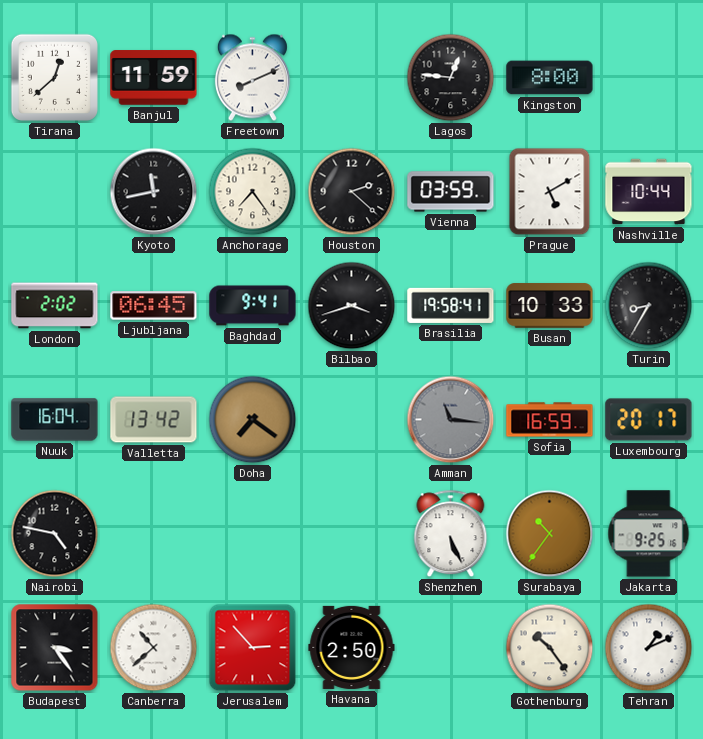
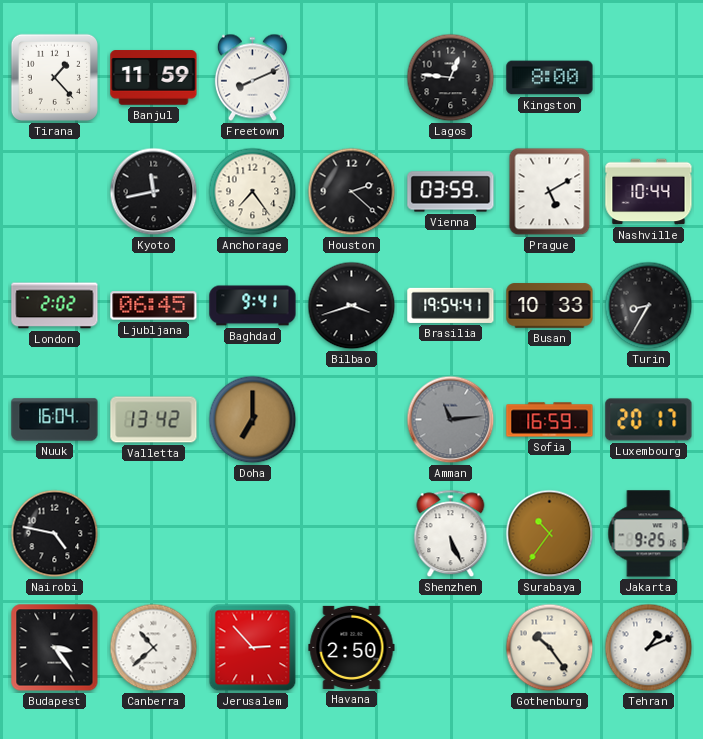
Tirana: 12:38 -> 1:23 (54, 77)
Brasilia: 19:58 -> 19:54 (451, 305)
Doha: 7:21 -> 7:00 (253, 420)
Amman: 11:16 -> 11:14 (451, 420)
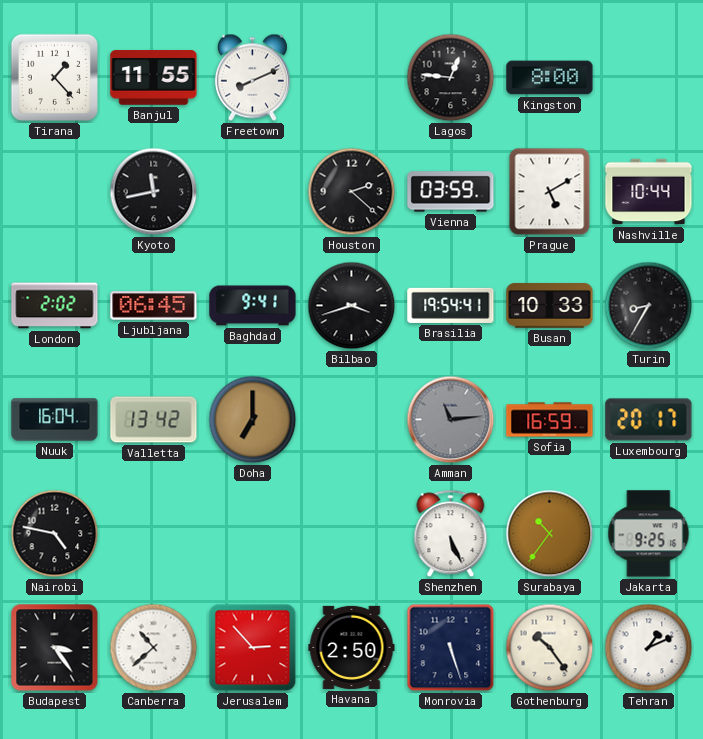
Banjul: 11:59 -> 11:55 (154, 78)
Anchorage: 7:24 -> none (253, 192)
Monrovia: none -> 5:27 (451, 648)
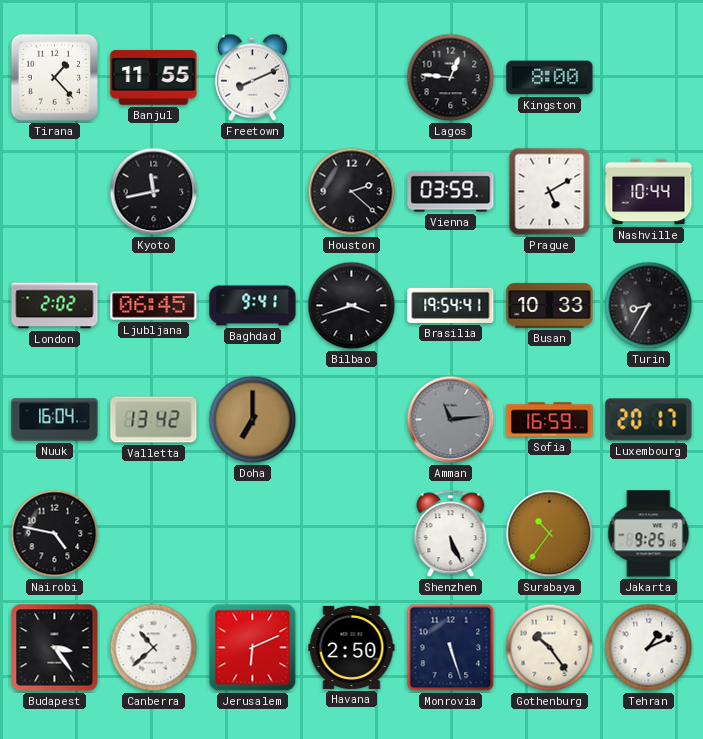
Jerusalem: 2:53 -> 6:11 (253, 648)
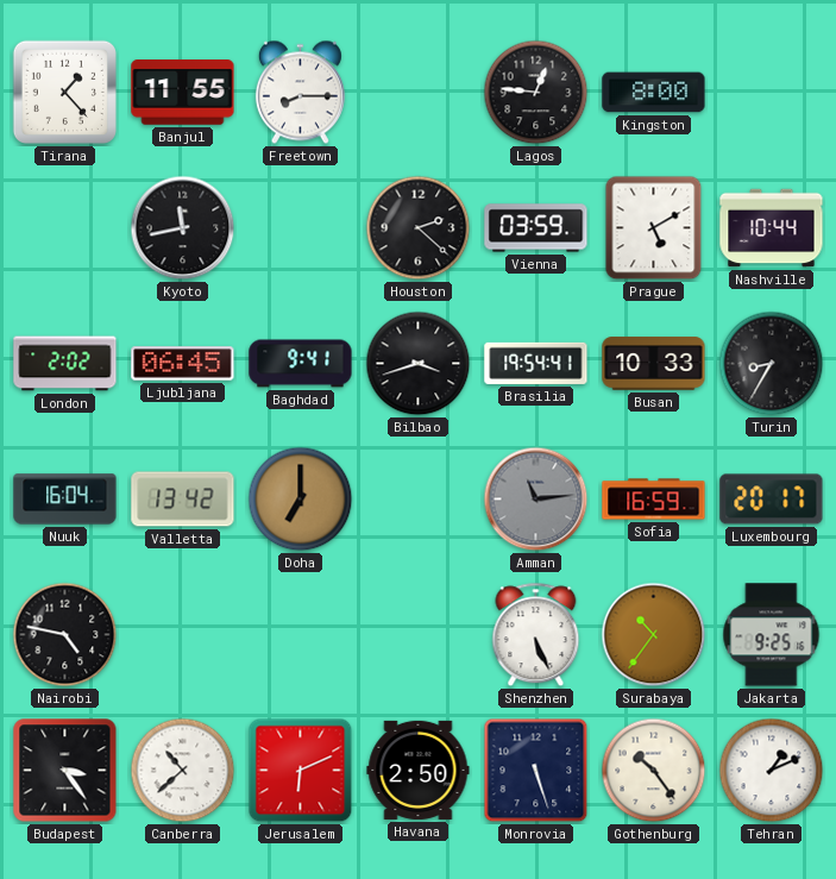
Freetown: 8:11 -> 8:15 (300, 93)
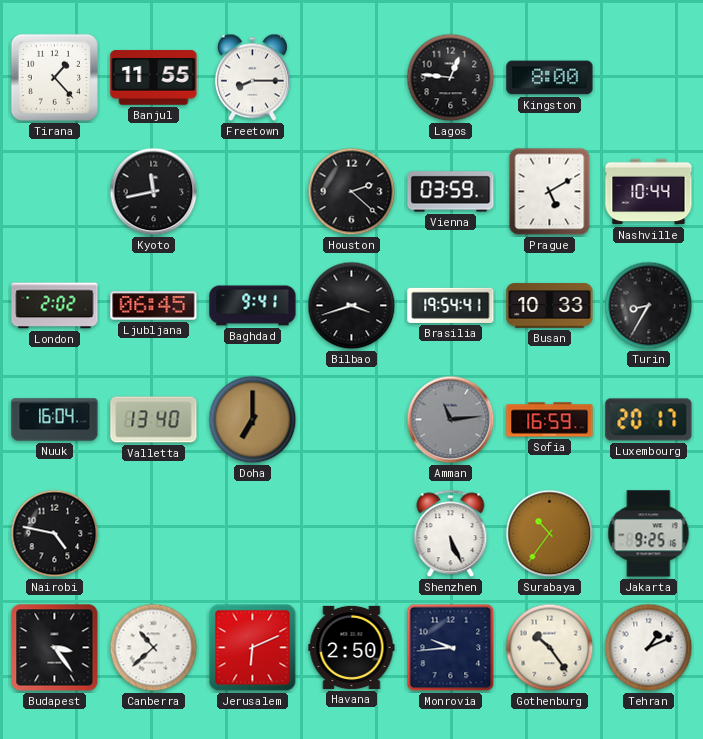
Valletta: 13:42 -> 13:40 (154, 420)
Monrovia: 5:27 -> 9:44 (451, 648)
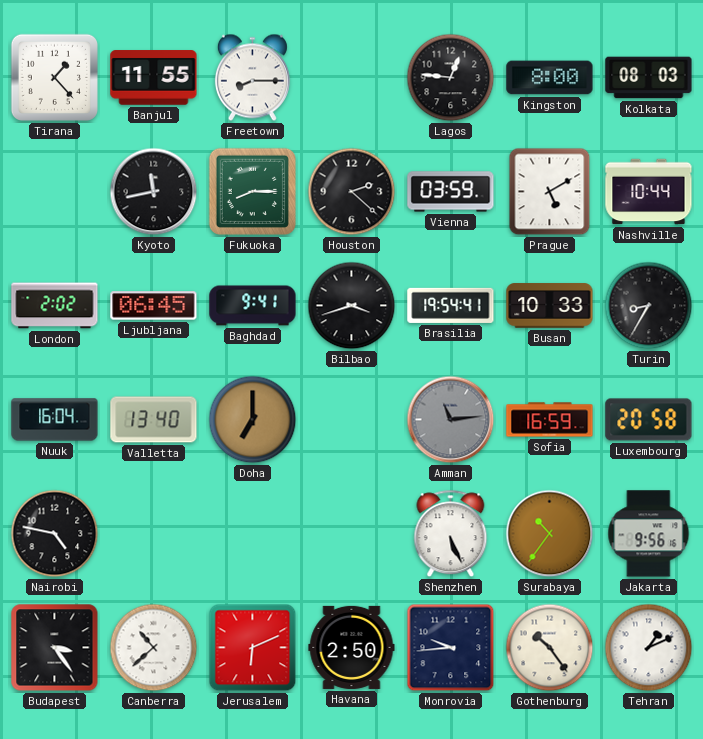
Kolkata: none -> 08:03 (649, 78)
Fukuoka: none -> 8:15 (252, 191)
Luxembourg: 20:17 -> 20:58 (649, 420)
Jakarta: 9:25 -> 9:56 (649, 534)
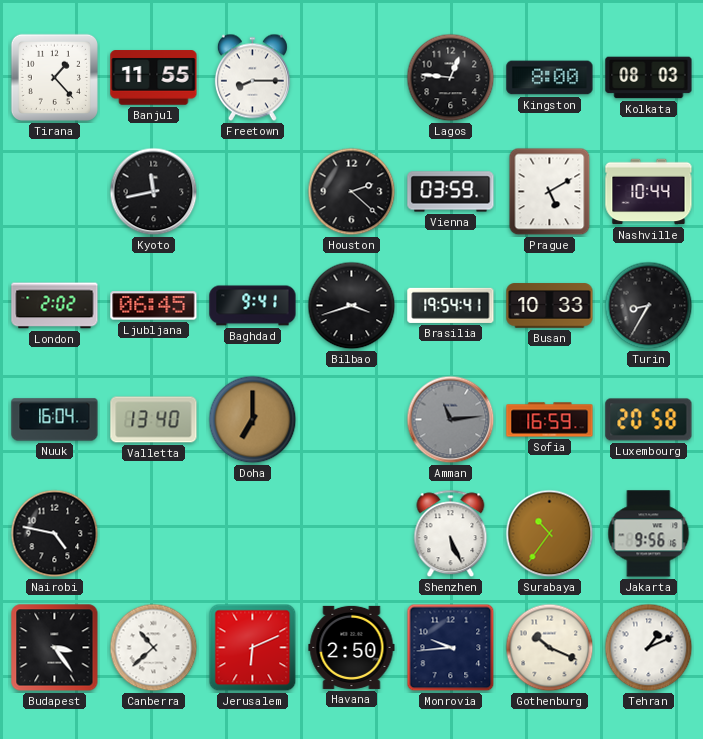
Fukuoka: 8:15 -> none (252, 191)
Gothenburg: 10:24 -> 10:19 (550, 648)
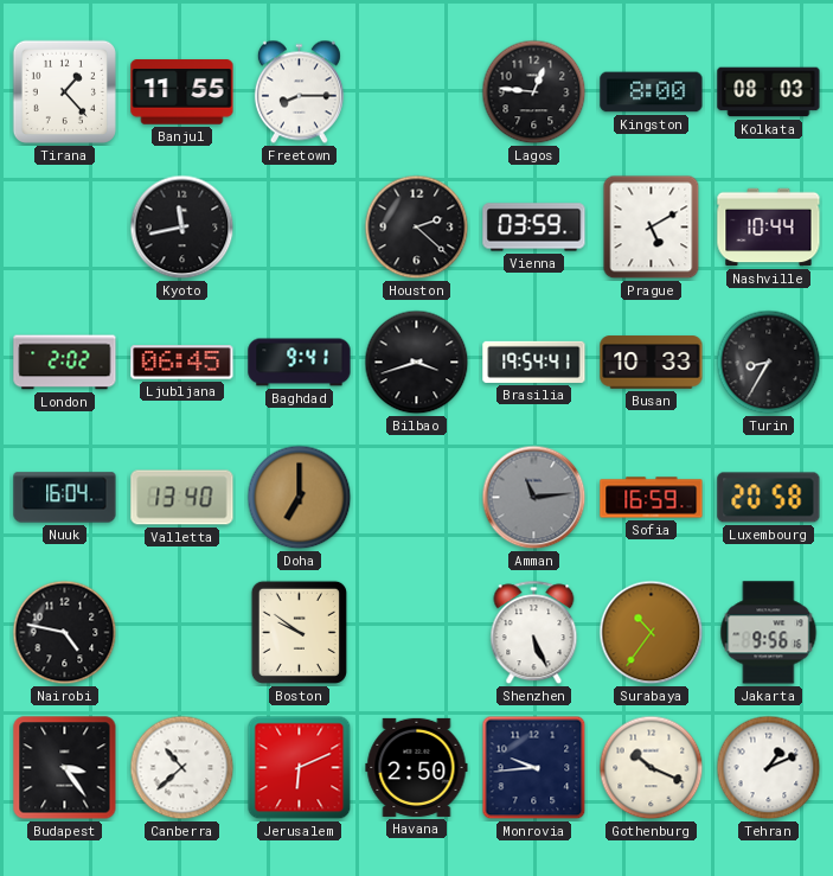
Boston: none -> 9:51 (299, 632)
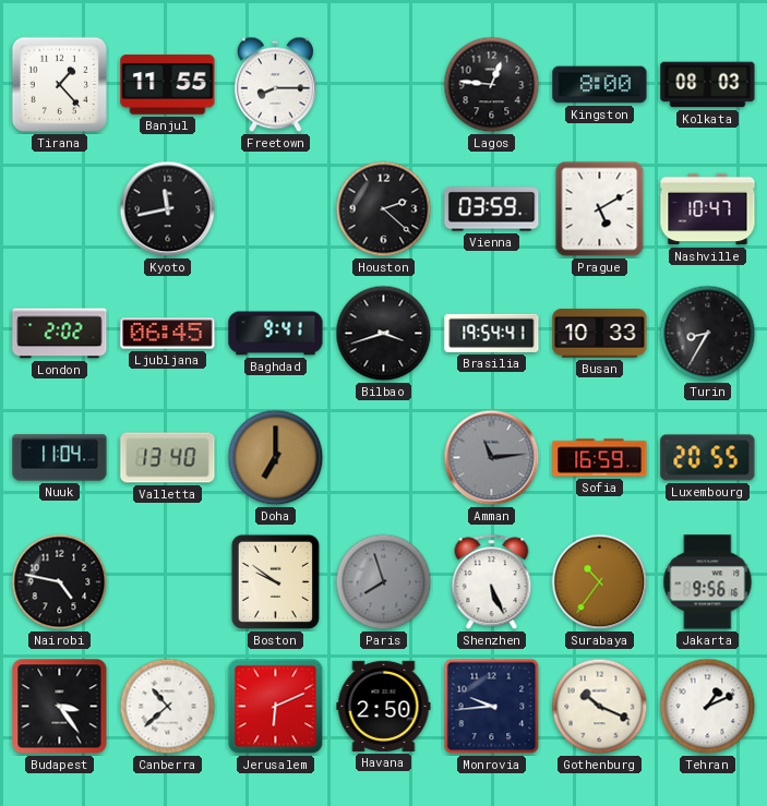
Nashville: 10:44 -> 10:47 (708, 209)
Nuuk: 16:04 -> 11:04 (60, 458)
Luxembourg: 20:58 -> 20:55 (708, 458)
Paris: none -> 7:57 (384, 582)
